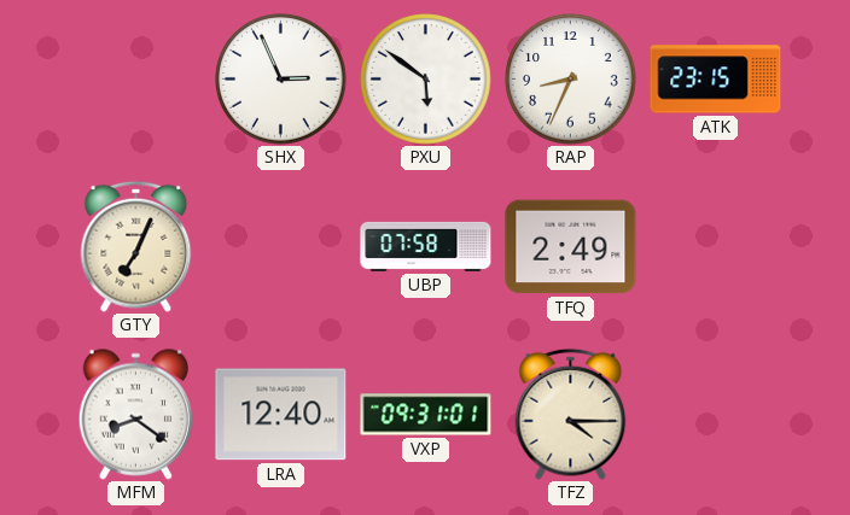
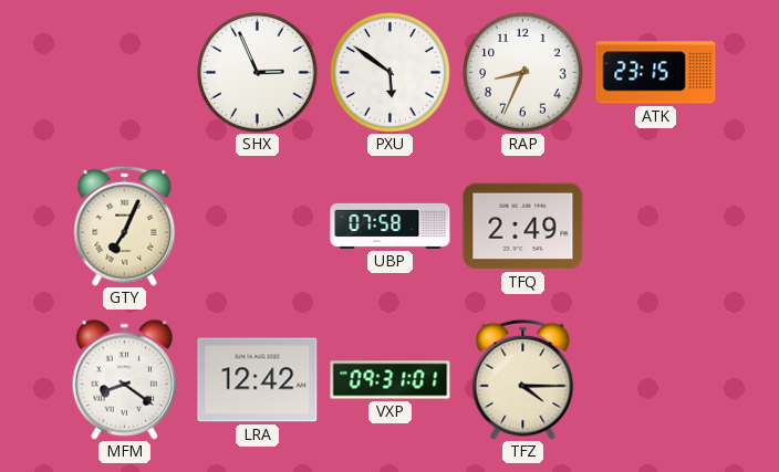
LRA: 12:40 -> 12:42 (258, 380)
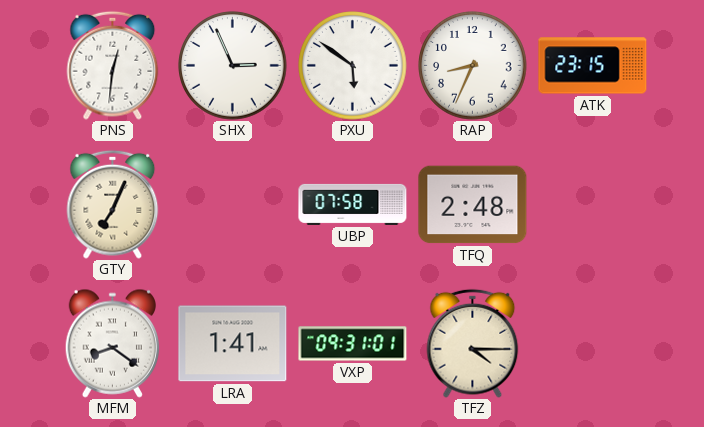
PNS: none -> 12:31 (113, 65)
TFQ: 2:49 -> 2:48 (473, 205)
LRA: 12:42 -> 1:41 (233, 344)
